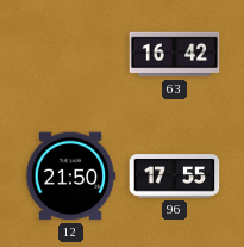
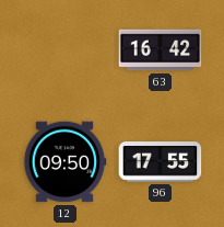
12: 21:50 -> 09:50 (64, 162)
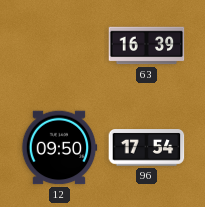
63: 16:42 -> 16:39 (147, 46)
96: 17:55 -> 17:54 (147, 148)
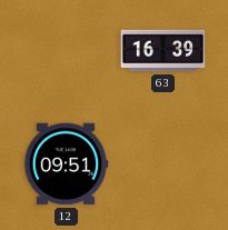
12: 09:50 -> 09:51 (66, 164)
96: 17:54 -> none (147, 148)
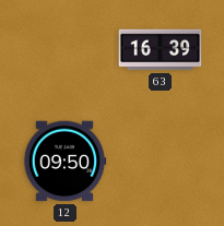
12: 09:51 -> 09:50 (64, 162)
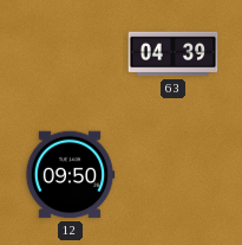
63: 16:39 -> 04:39 (174, 54)
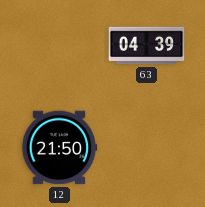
12: 09:50 -> 21:50 (59, 148)
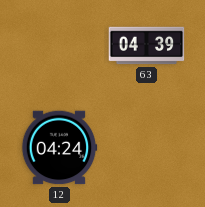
12: 21:50 -> 04:24 (59, 148)
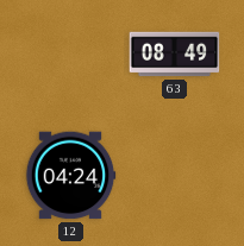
63: 04:39 -> 08:49 (175, 55)
